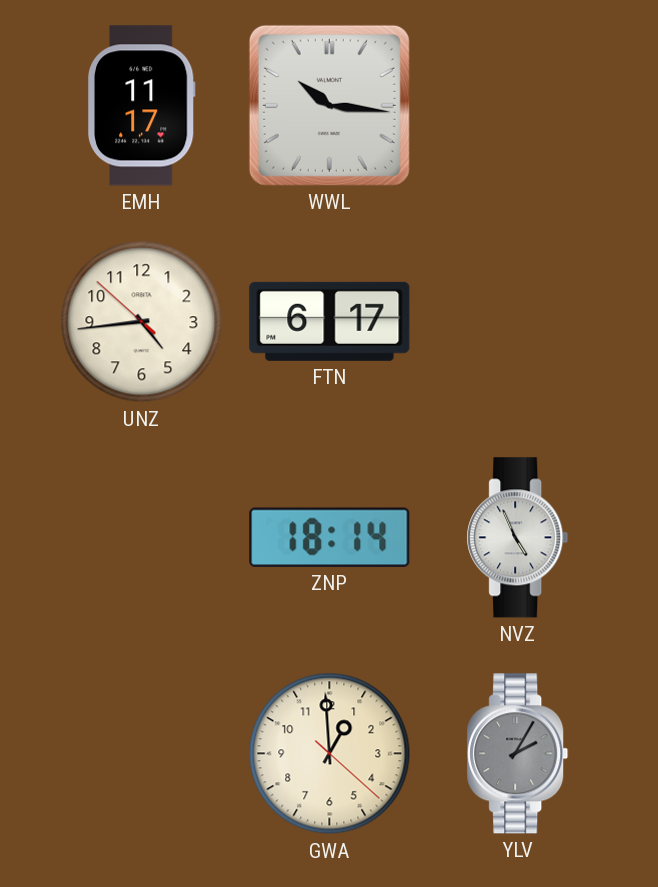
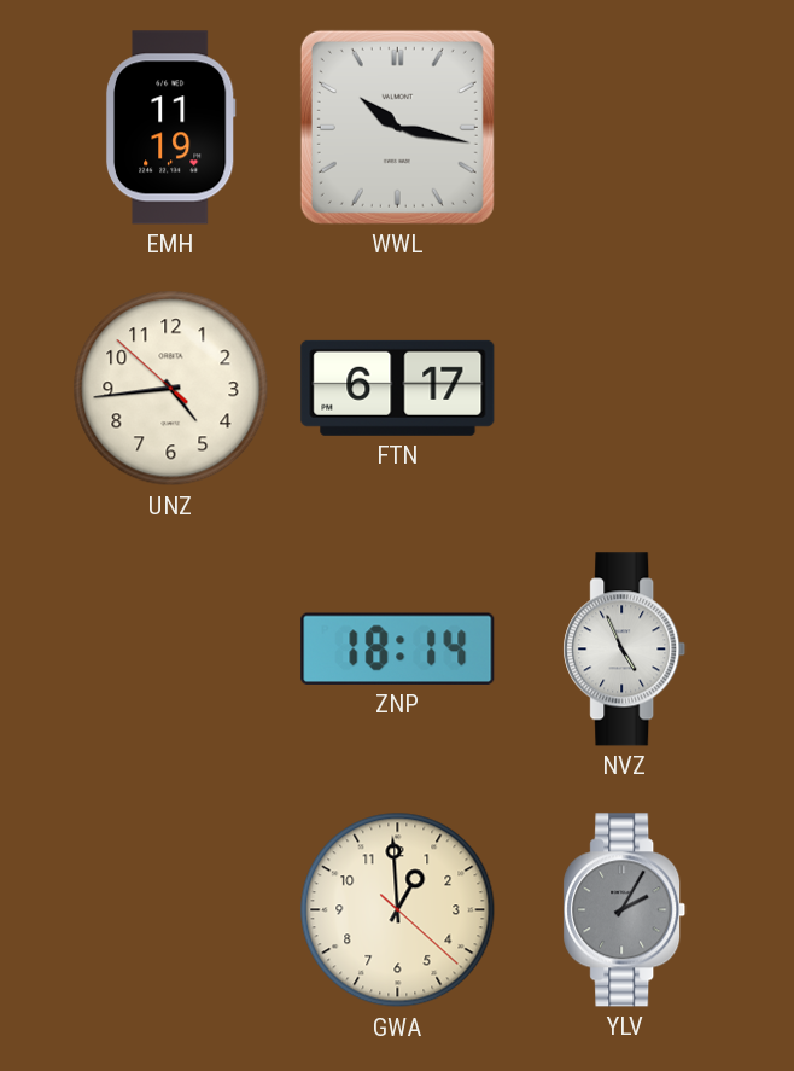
EMH: 11:17 -> 11:19 (170, 128)
WWL: 10:16 -> 10:17 (397, 127)
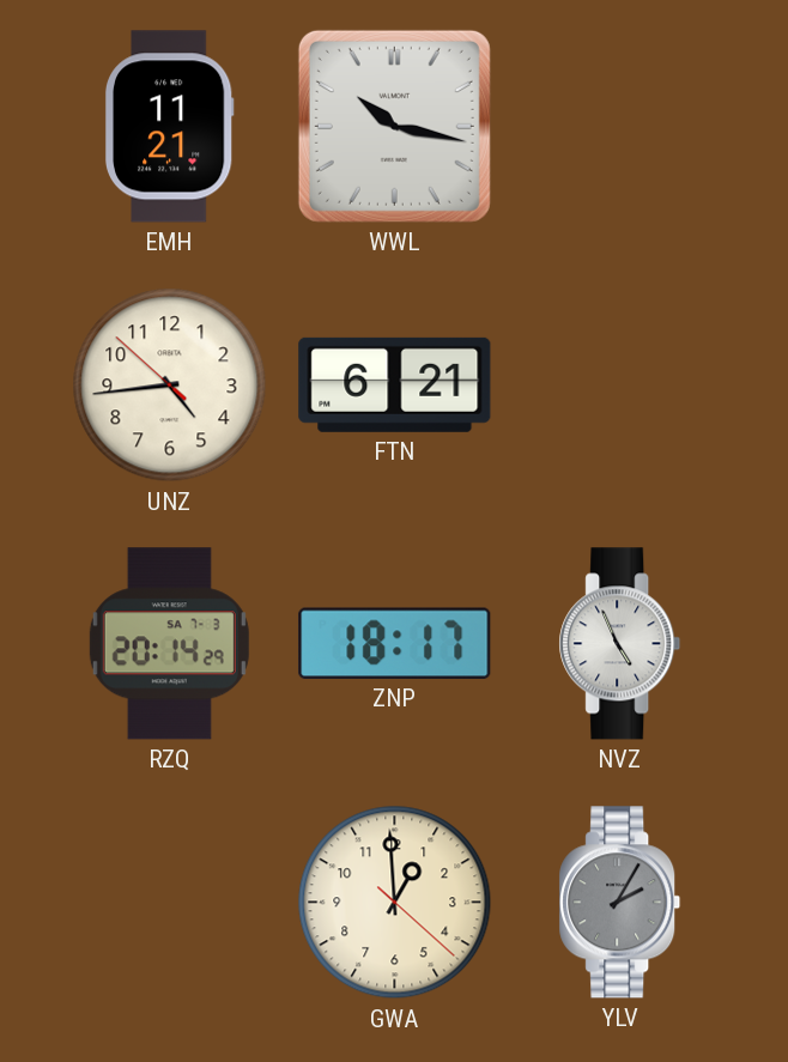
EMH: 11:19 -> 11:21 (169, 127)
FTN: 6:17 -> 6:21 (395, 384)
RZQ: none -> 20:14 (169, 644)
ZNP: 18:14 -> 18:17 (395, 643)
